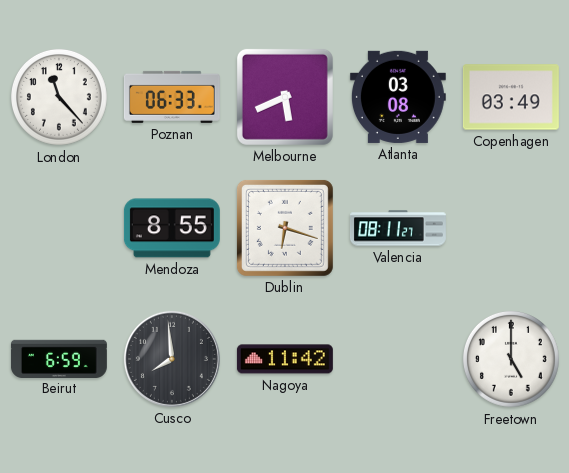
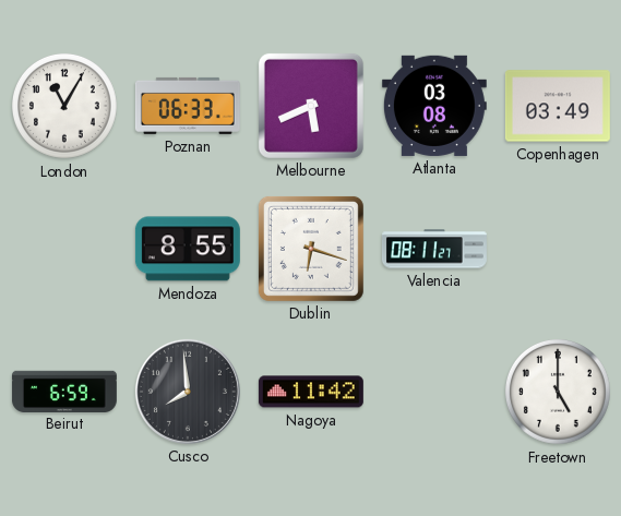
London: 11:23 -> 11:05 (64, 106)
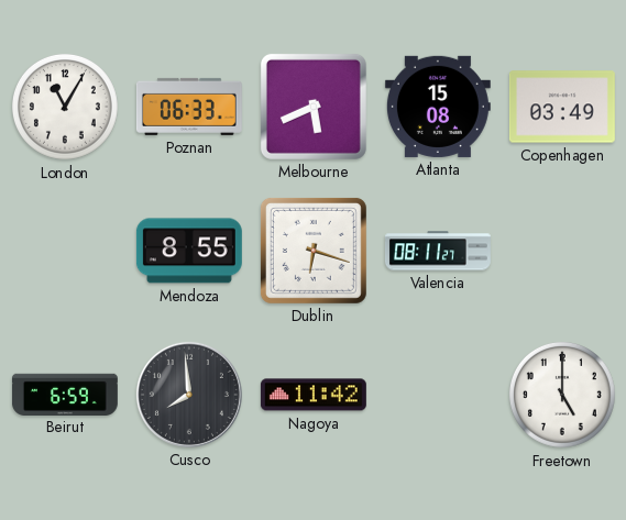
Atlanta: 03:08 -> 15:08 (438, 107)
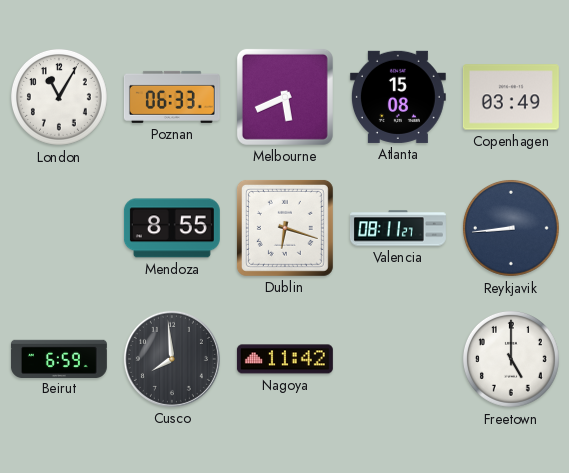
Reykjavik: none -> 8:44 (511, 228)
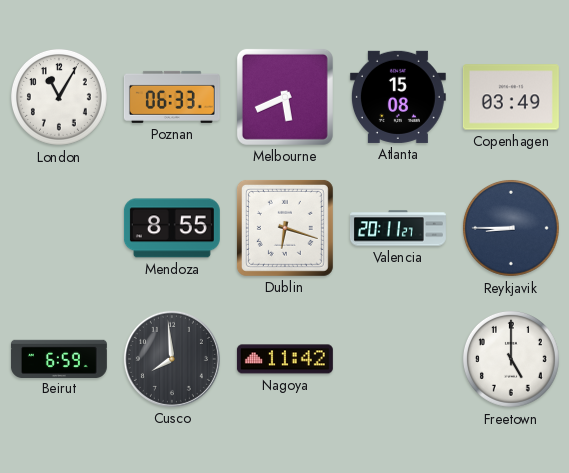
Valencia: 08:11 -> 20:11 (398, 228)
Reykjavik: 8:44 -> 8:45 (511, 228)
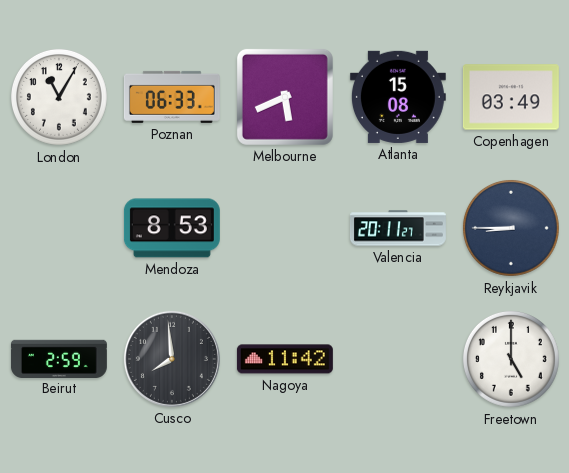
Mendoza: 8:55 -> 8:53 (172, 228)
Dublin: 6:18 -> none (285, 228)
Beirut: 6:59 -> 2:59 (59, 358)
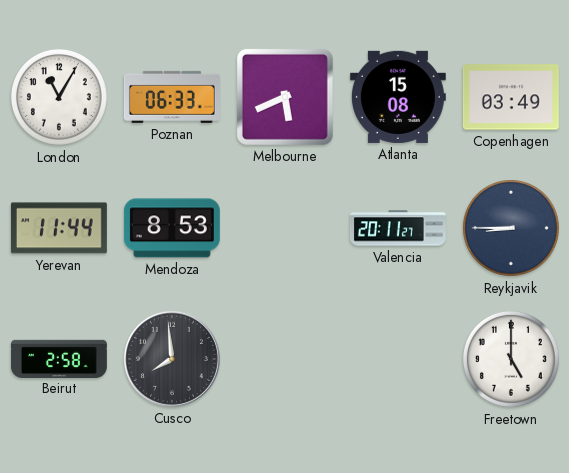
Yerevan: none -> 11:44 (59, 228)
Beirut: 2:59 -> 2:58 (59, 358)
Nagoya: 11:42 -> none (285, 359)
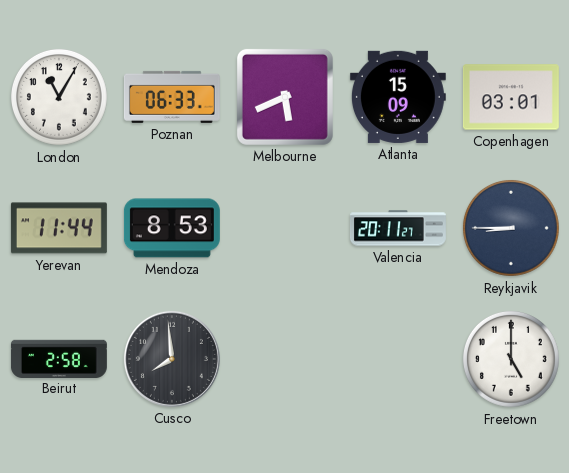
Atlanta: 15:08 -> 15:09 (398, 97)
Copenhagen: 03:49 -> 03:01 (511, 97)
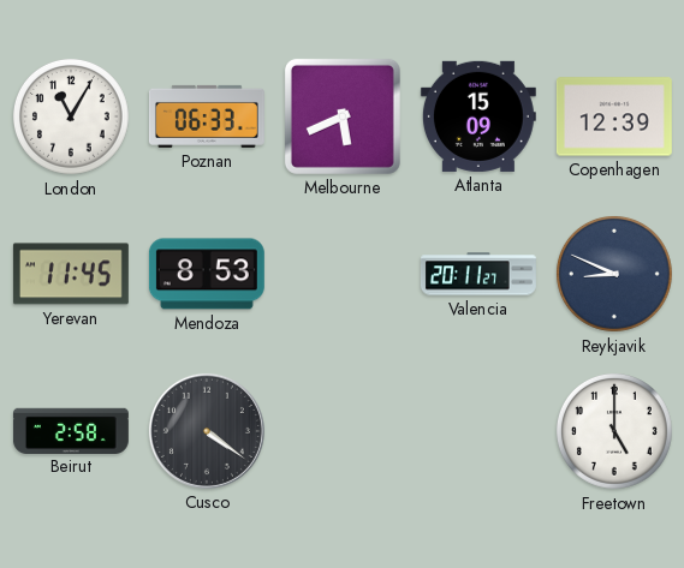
Copenhagen: 03:01 -> 12:39 (614, 116)
Yerevan: 11:44 -> 11:45 (71, 274)
Reykjavik: 8:45 -> 8:49 (614, 274)
Cusco: 7:59 -> 4:21 (207, 431)
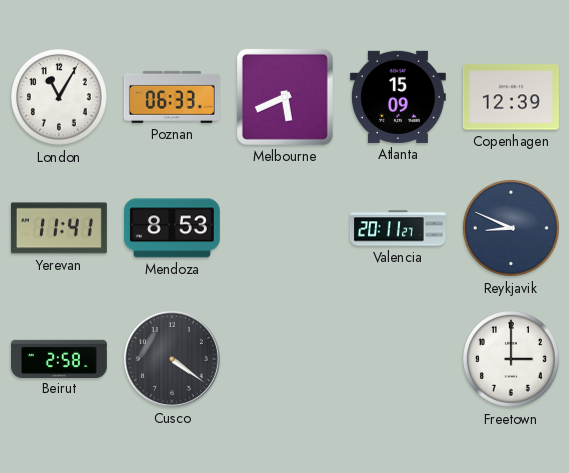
Yerevan: 11:45 -> 11:41 (59, 228)
Freetown: 5:00 -> 3:00 (511, 359)
